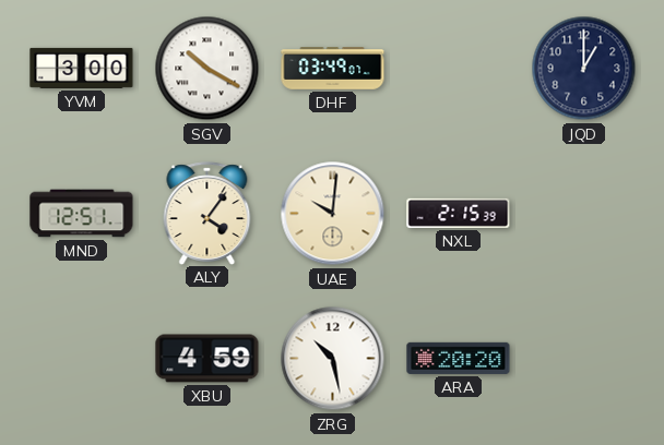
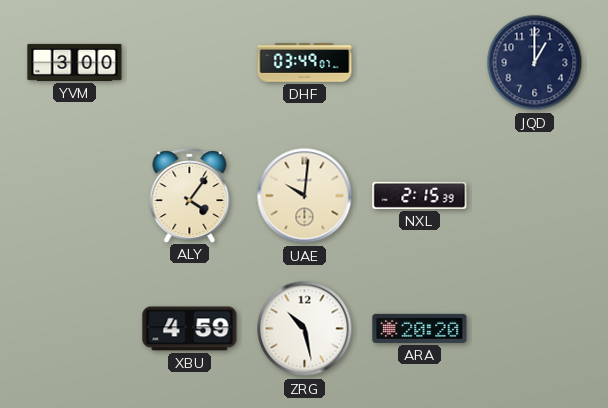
SGV: 10:20 -> none (207, 69)
MND: 12:51 -> none (82, 214)
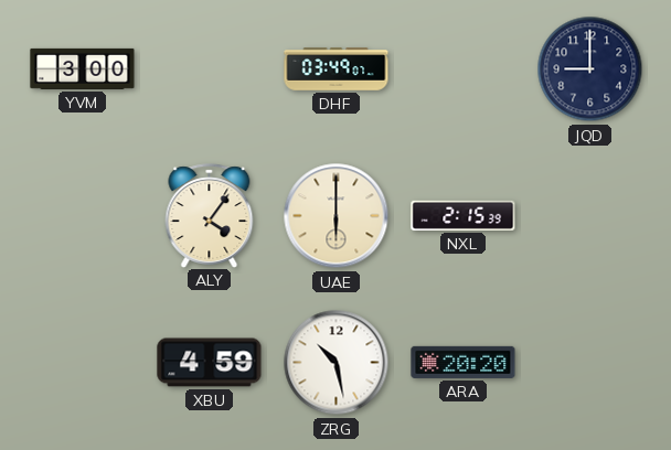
JQD: 1:00 -> 9:00 (590, 69)
UAE: 10:01 -> 6:00 (337, 216)
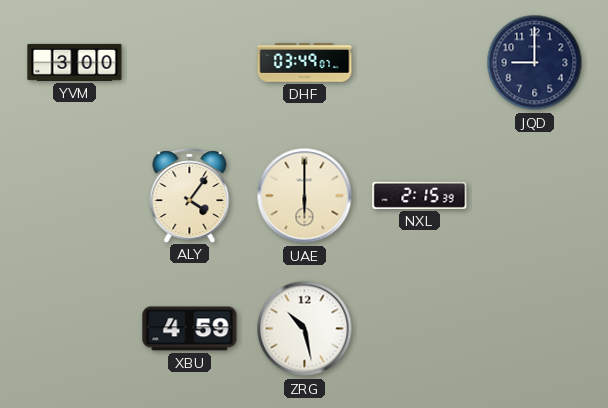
ARA: 20:20 -> none (464, 362)
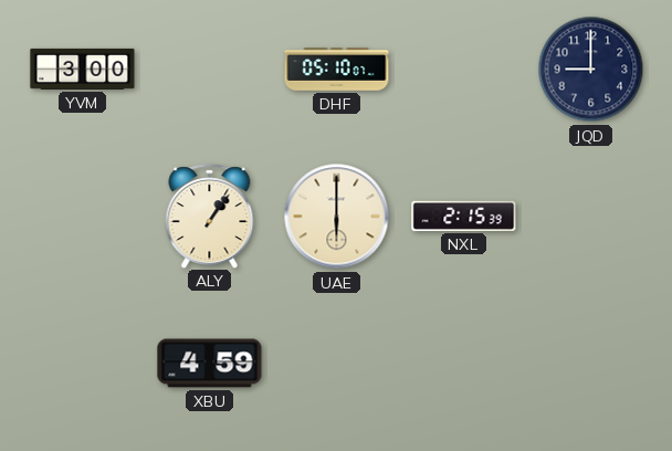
DHF: 03:49 -> 05:10 (337, 70)
ALY: 4:06 -> 1:06 (210, 216)
ZRG: 10:28 -> none (305, 329)
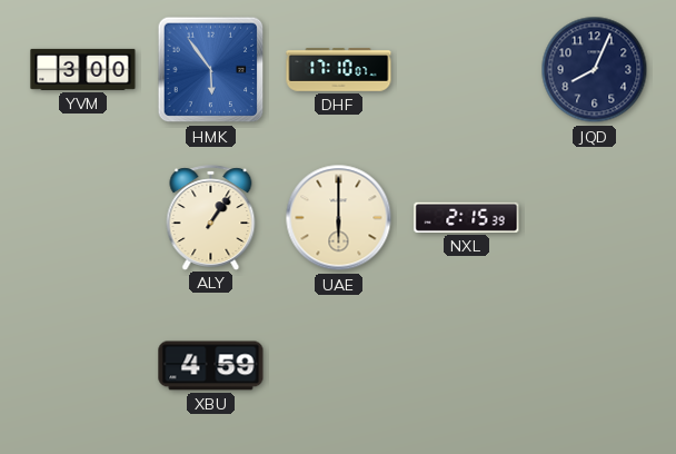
HMK: none -> 5:54 (211, 70)
DHF: 05:10 -> 17:10 (339, 70)
JQD: 9:00 -> 8:04 (595, 70)
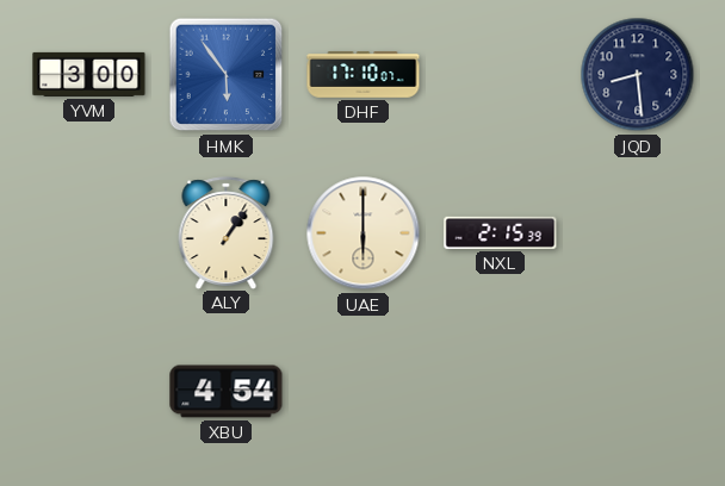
JQD: 8:04 -> 8:29 (638, 75)
XBU: 4:59 -> 4:54 (227, 392)
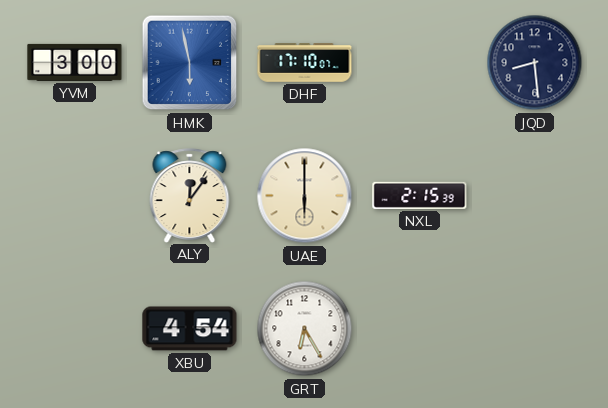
HMK: 5:54 -> 5:58 (190, 63)
ALY: 1:06 -> 12:06 (190, 195)
GRT: none -> 6:25 (305, 329)
